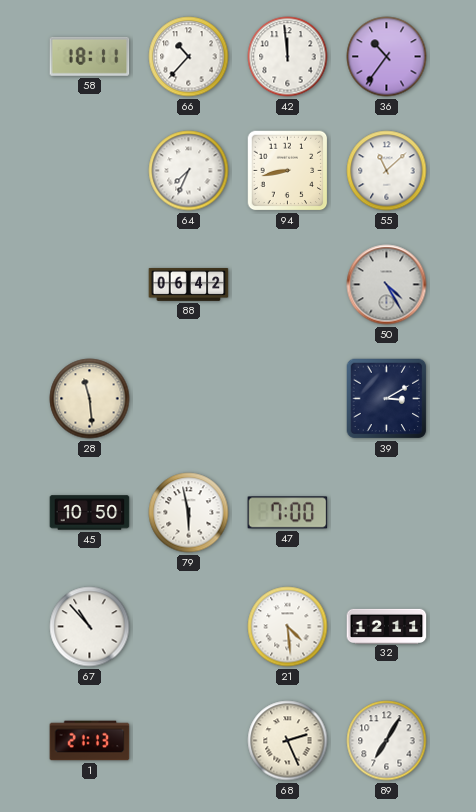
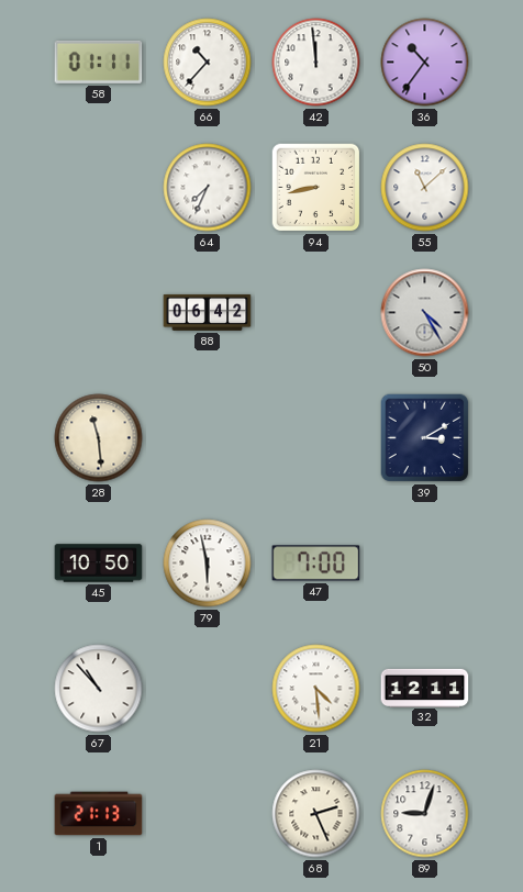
58: 18:11 -> 01:11 (99, 62)
89: 7:05 -> 9:03 (425, 814)
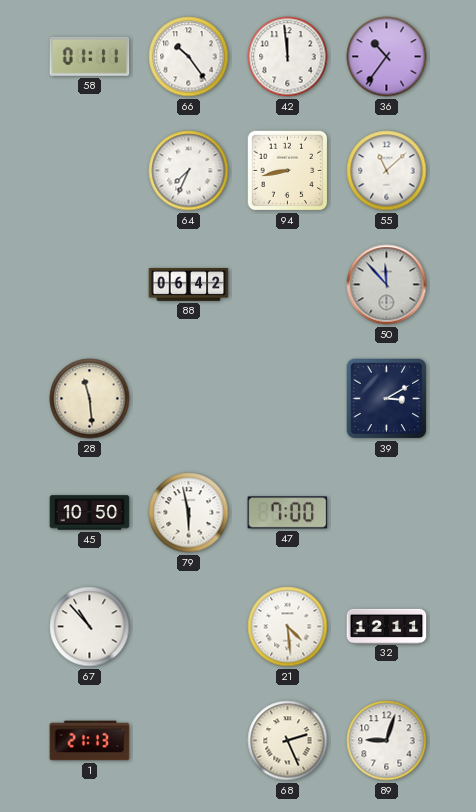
66: 10:37 -> 10:24 (189, 57)
50: 4:25 -> 11:53 (387, 285)
